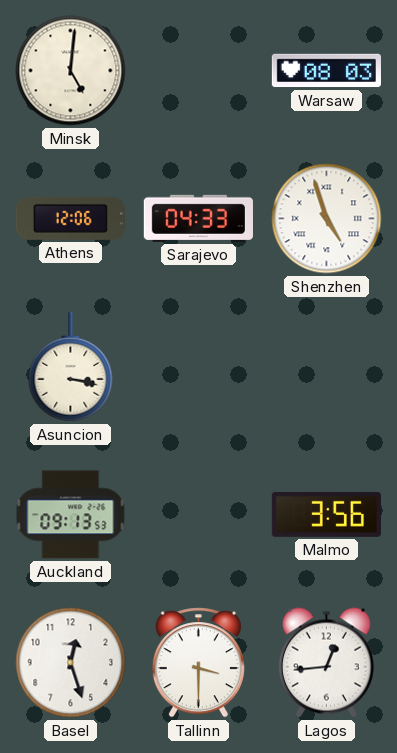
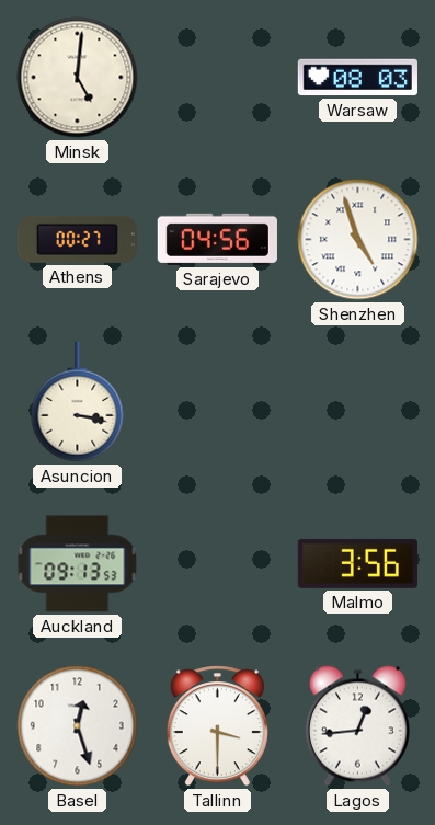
Athens: 12:06 -> 00:27 (77, 239)
Sarajevo: 04:33 -> 04:56 (217, 239)
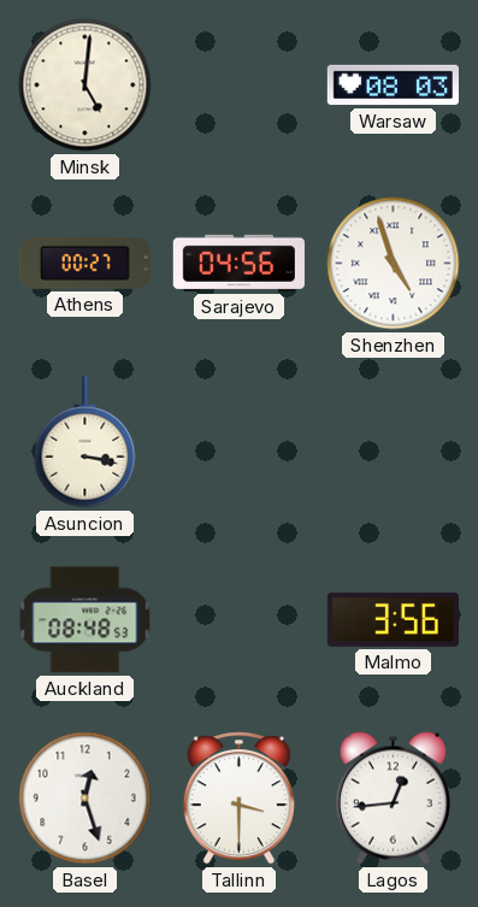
Auckland: 09:13 -> 08:48 (85, 620)
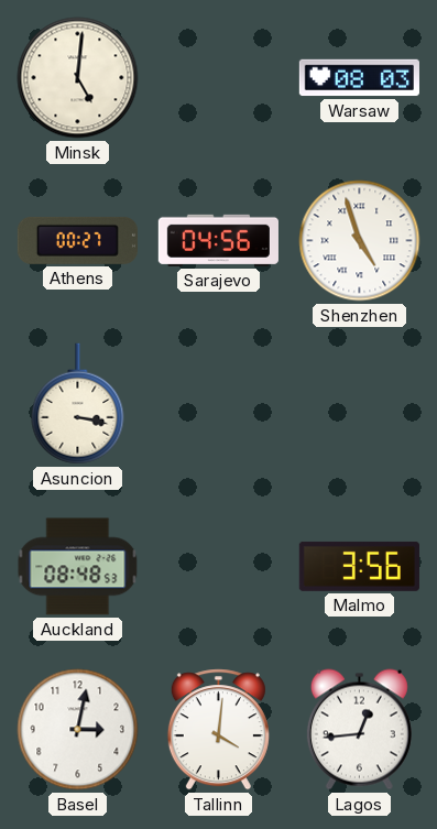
Basel: 12:27 -> 3:02 (78, 730)
Tallinn: 3:30 -> 4:01 (218, 730)
